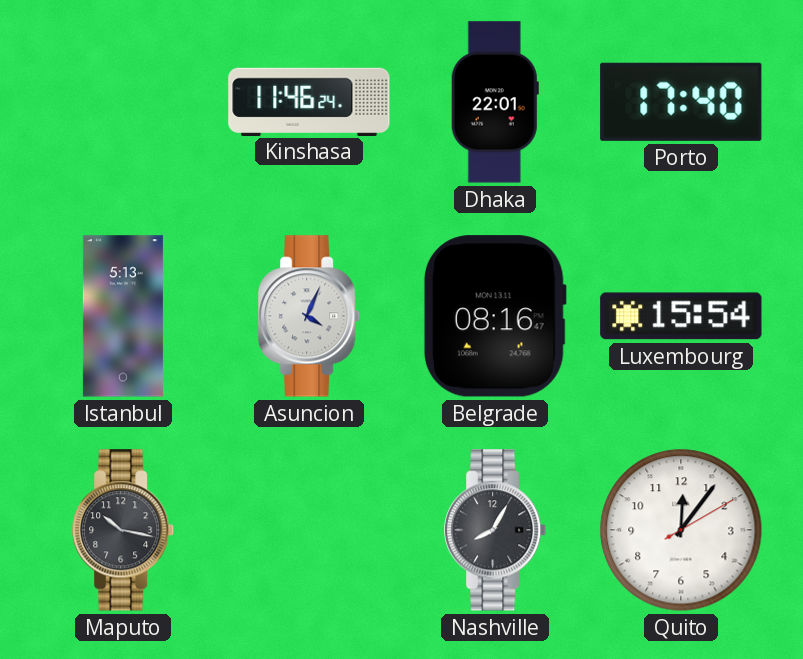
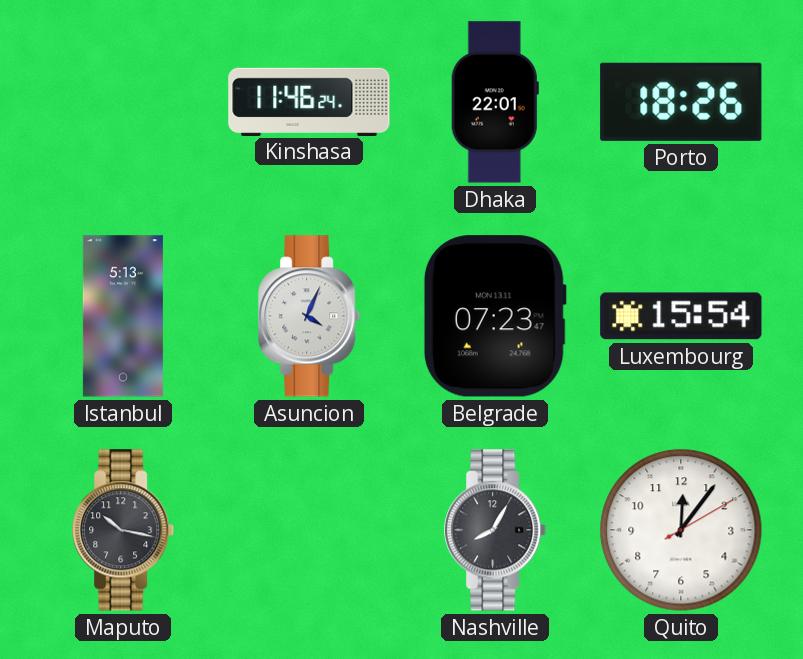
Porto: 17:40 -> 18:26 (681, 102)
Belgrade: 08:16 -> 07:23 (495, 316)
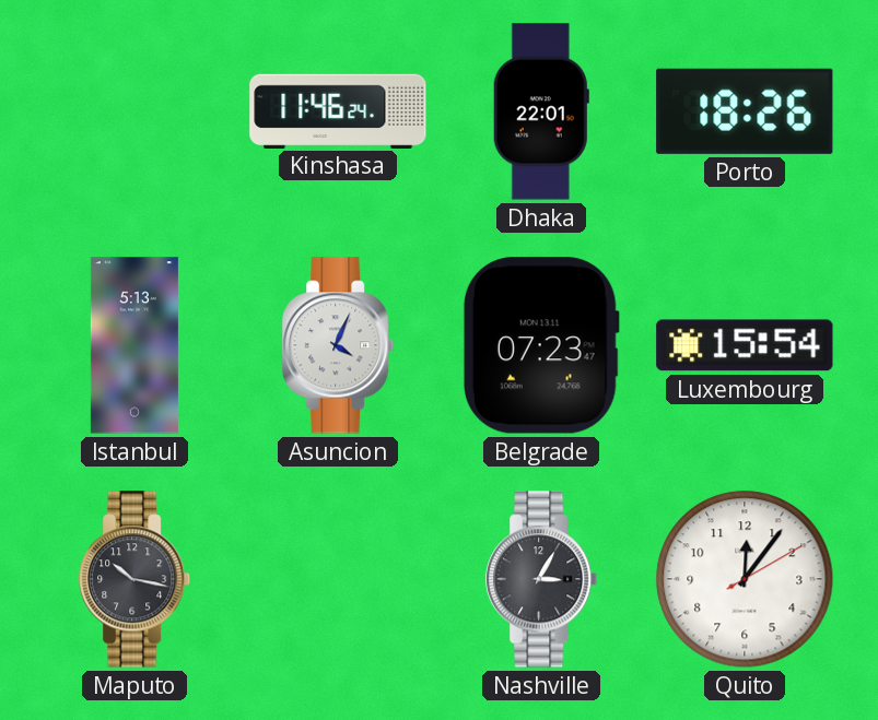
Nashville: 8:05 -> 3:05 (542, 579)
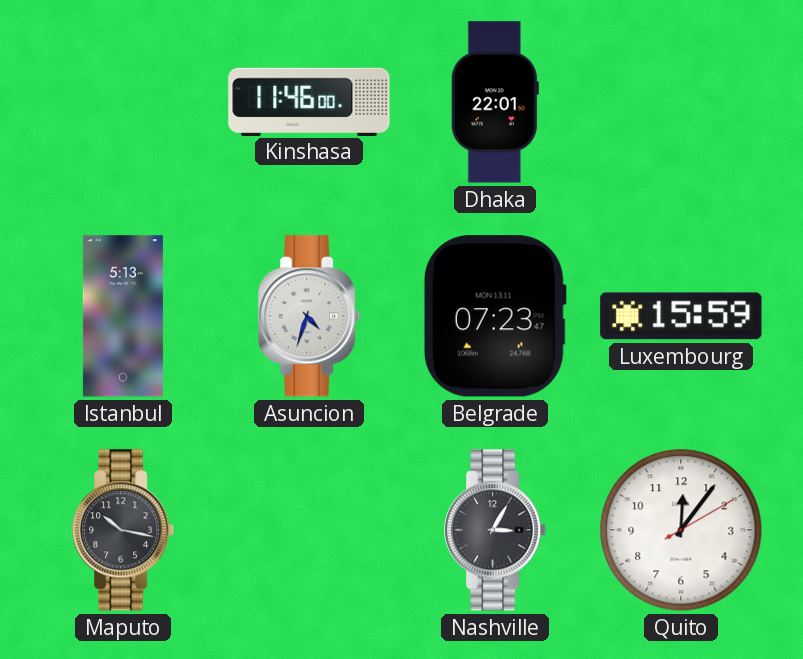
Kinshasa: 11:46:24 -> 11:46:00 (309, 101)
Porto: 18:26 -> none (745, 111)
Asuncion: 4:04 -> 4:33 (310, 316)
Luxembourg: 15:54 -> 15:59 (681, 316)
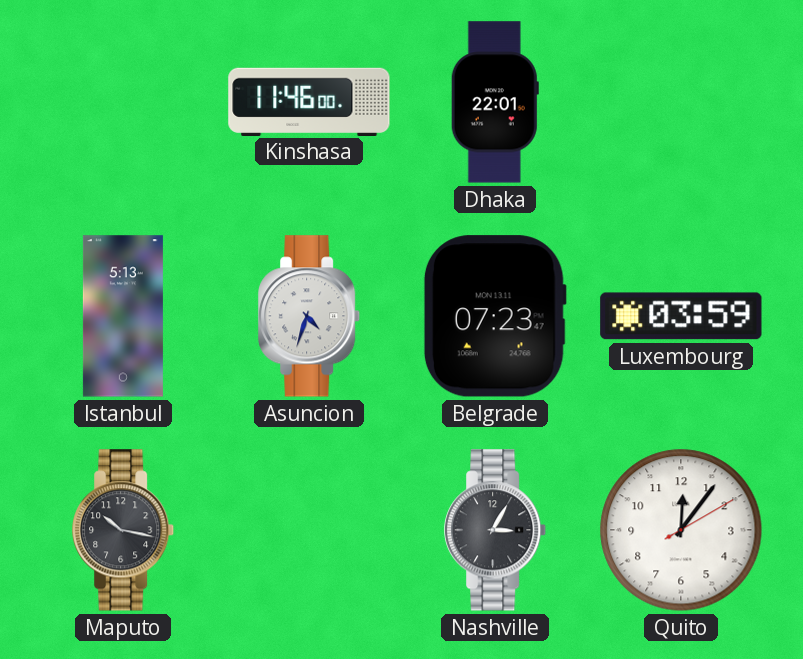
Luxembourg: 15:59 -> 03:59 (681, 316)
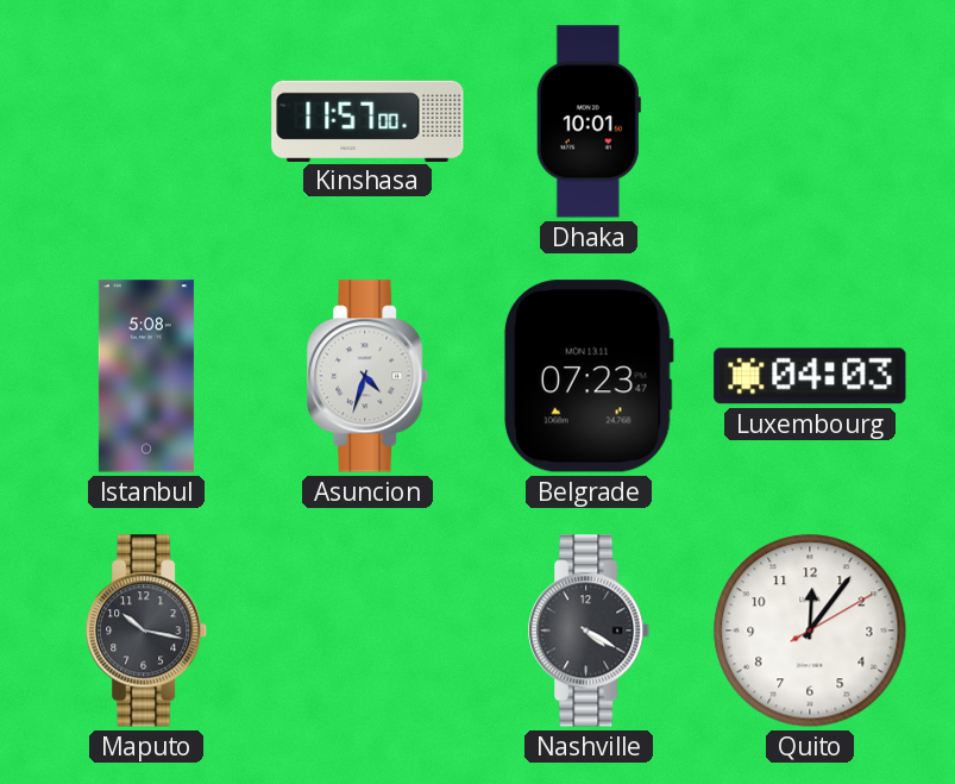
Kinshasa: 11:46 -> 11:57 (367, 120)
Dhaka: 22:01 -> 10:01 (589, 121)
Istanbul: 5:13 -> 5:08 (146, 376)
Luxembourg: 03:59 -> 04:03 (810, 376)
Nashville: 3:05 -> 4:20 (590, 631)
